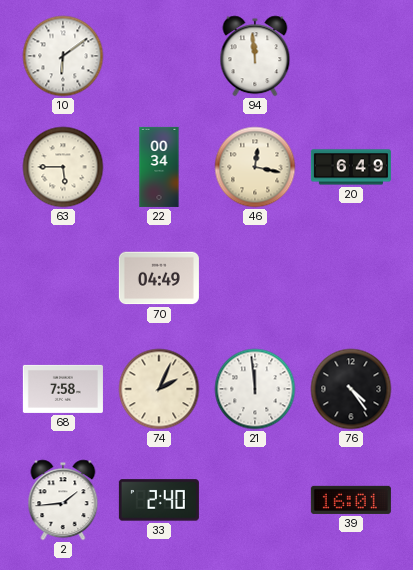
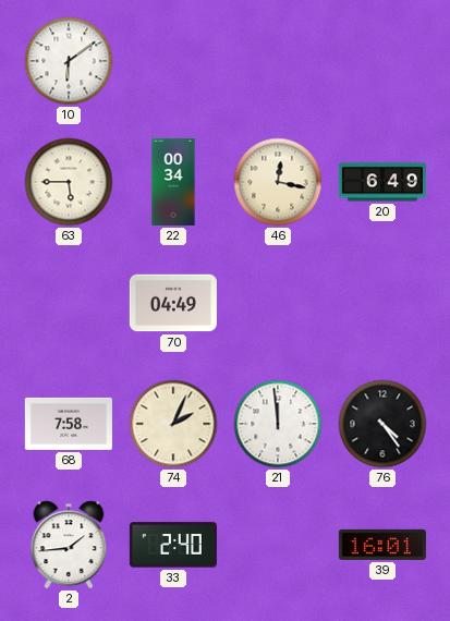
94: 11:59 -> none (255, 56)
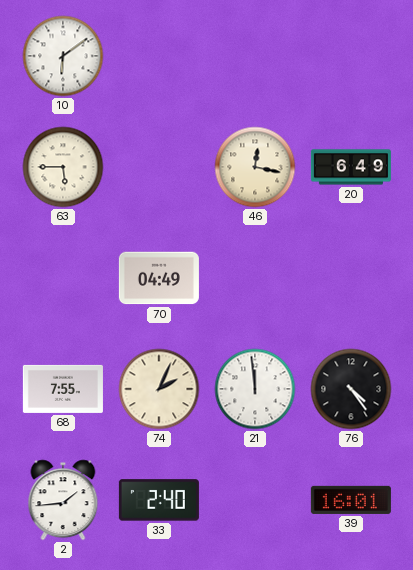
22: 00:34 -> none (173, 182)
68: 7:58 -> 7:55 (63, 389)
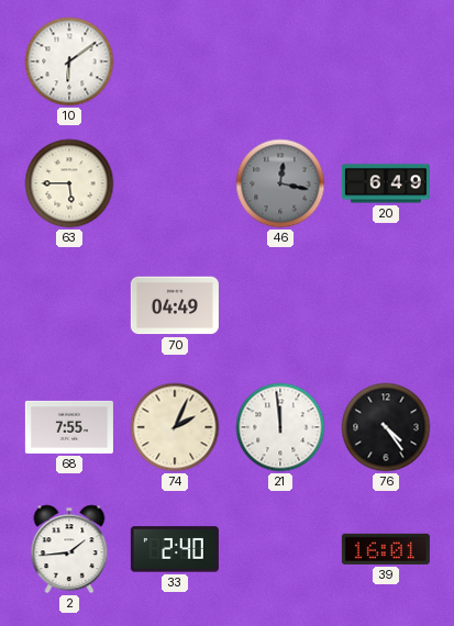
46 dial: cream -> grey (280, 183)
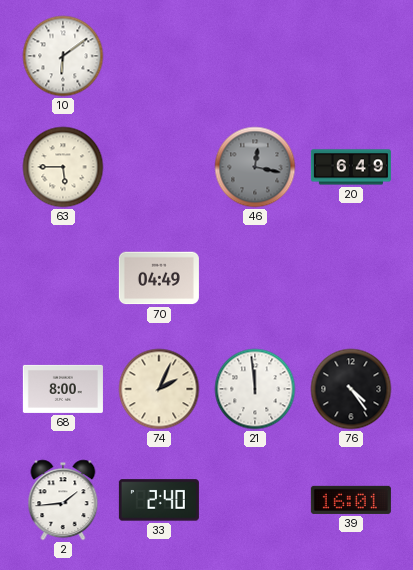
68: 7:55 -> 8:00 (63, 389)
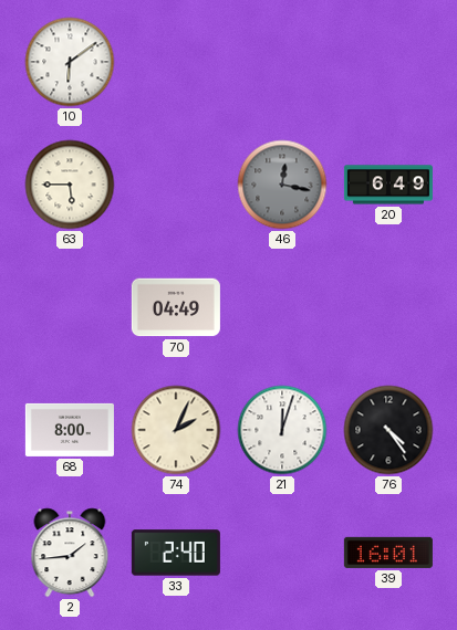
21: 11:59 -> 12:03 (282, 430)
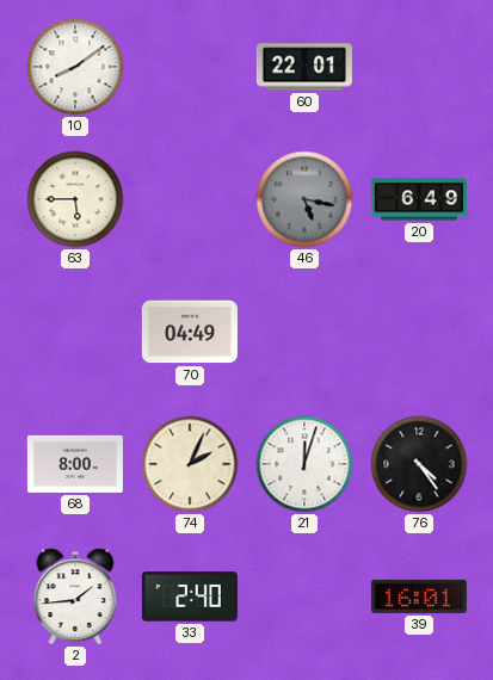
10: 6:09 -> 8:09 (75, 67)
60: none -> 22:01 (304, 67)
46: 12:17 -> 5:17 (304, 199)
